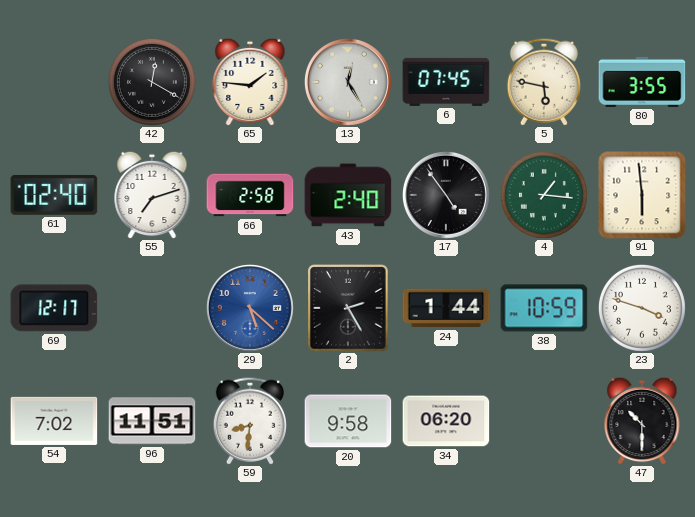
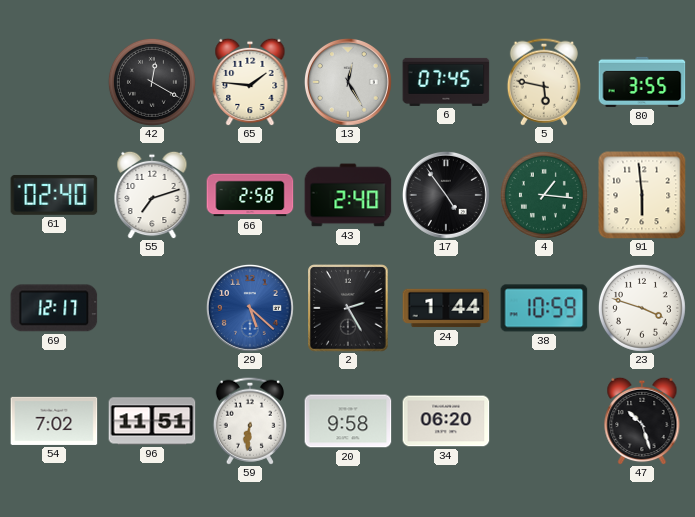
59: 8:31 -> 6:31 (250, 421)
47: 10:30 -> 10:27 (642, 421)
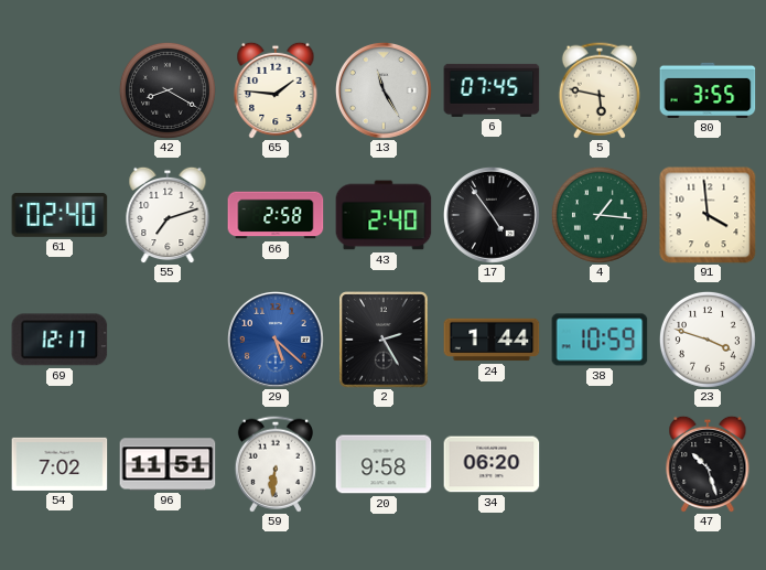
42: 12:20 -> 8:20 (168, 90)
13: 12:25 -> 11:25 (384, 90)
91: 5:59 -> 3:59 (708, 215)
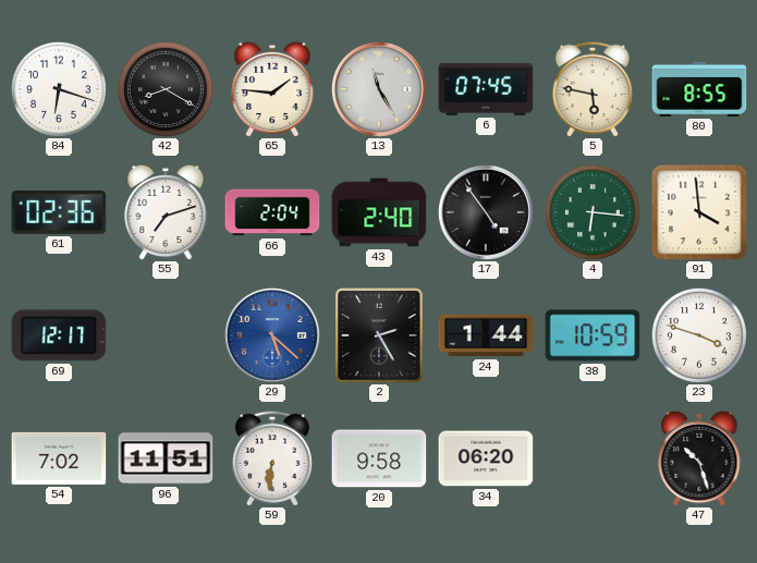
84: none -> 6:18 (59, 89)
80: 3:55 -> 8:55 (699, 89)
61: 02:40 -> 02:36 (59, 212)
66: 2:58 -> 2:04 (272, 212)
4: 1:16 -> 6:16 (593, 212)
